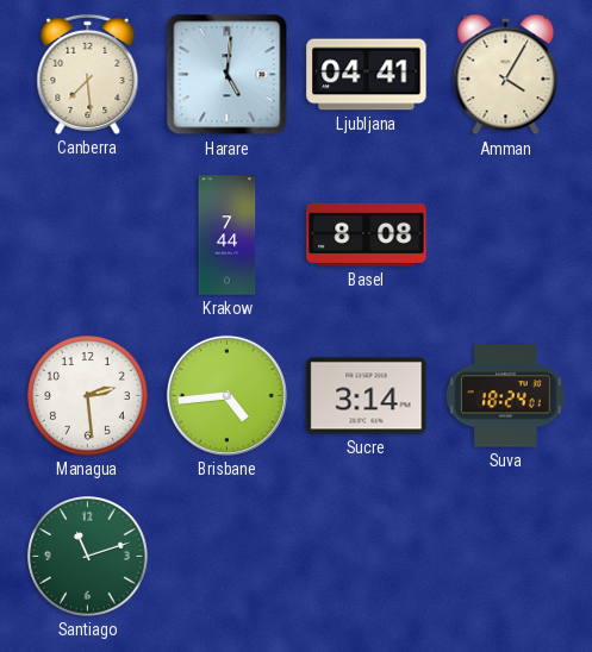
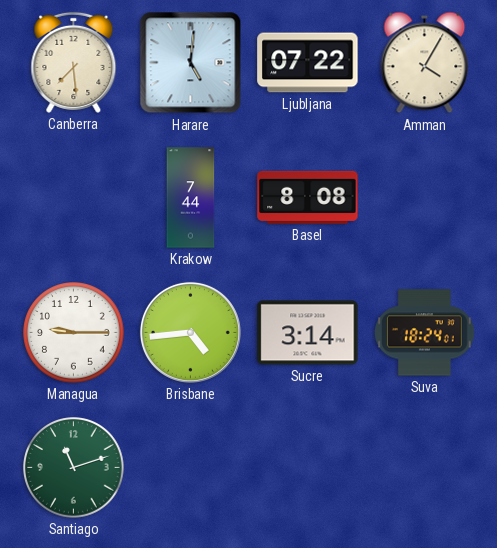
Ljubljana: 04:41 -> 07:22 (308, 63)
Managua: 2:29 -> 9:15 (74, 333)
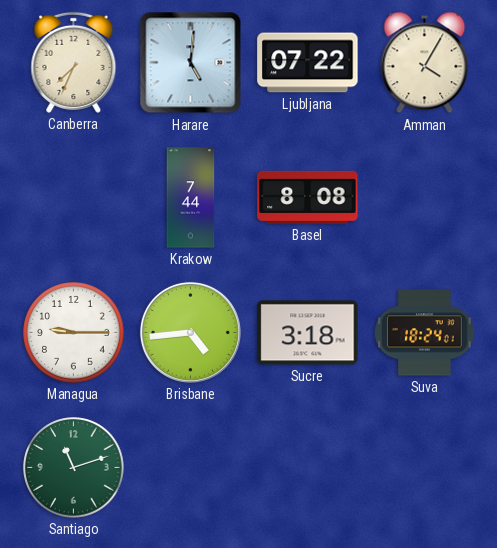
Canberra: 7:29 -> 7:34 (74, 62)
Sucre: 3:14 -> 3:18 (308, 333)
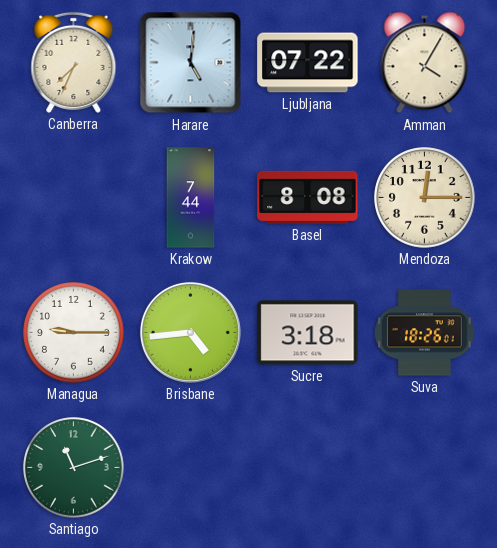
Mendoza: none -> 12:15 (425, 198)
Suva: 18:24 -> 18:26 (425, 333)
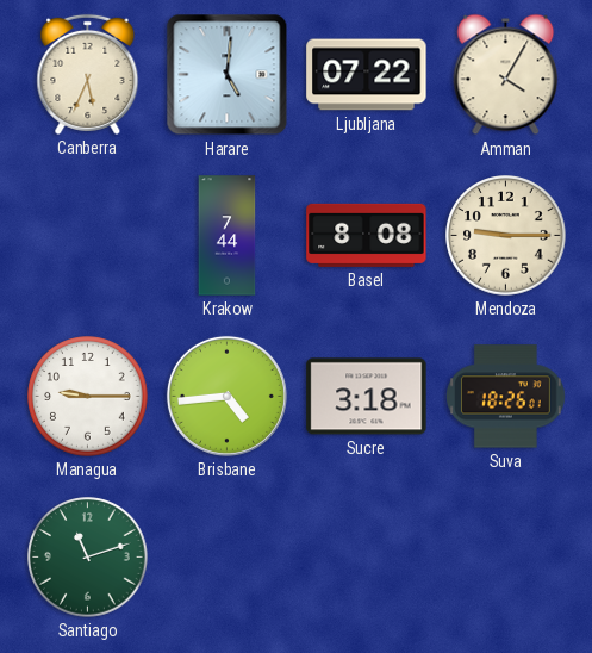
Canberra: 7:34 -> 5:34 (88, 74)
Mendoza: 12:15 -> 9:15 (506, 236)
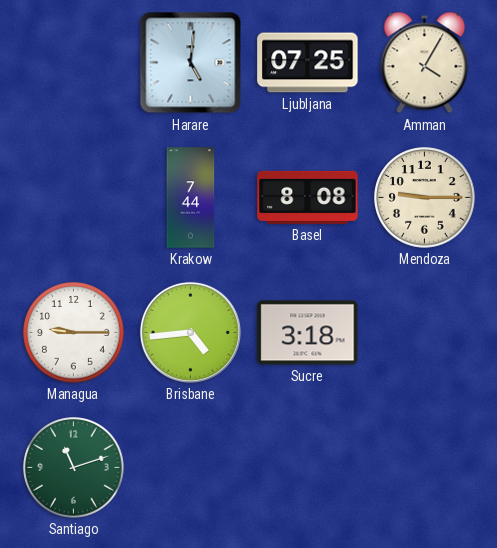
Canberra: 5:34 -> none (88, 74)
Ljubljana: 07:22 -> 07:25 (308, 63)
Suva: 18:26 -> none (506, 397)
